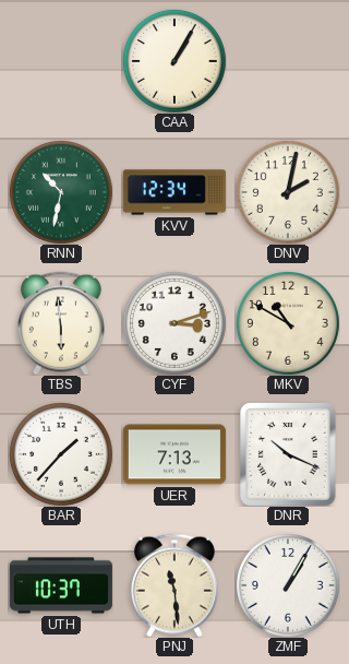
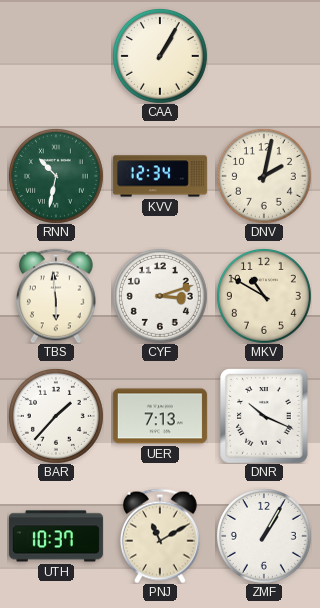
PNJ: 11:29 -> 11:10 (160, 536)
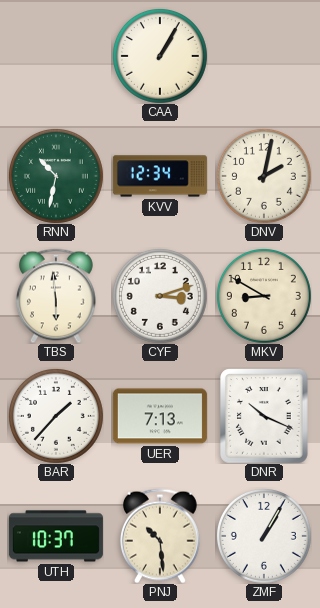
MKV: 10:50 -> 8:50 (264, 296)
PNJ: 11:10 -> 10:29 (160, 536)
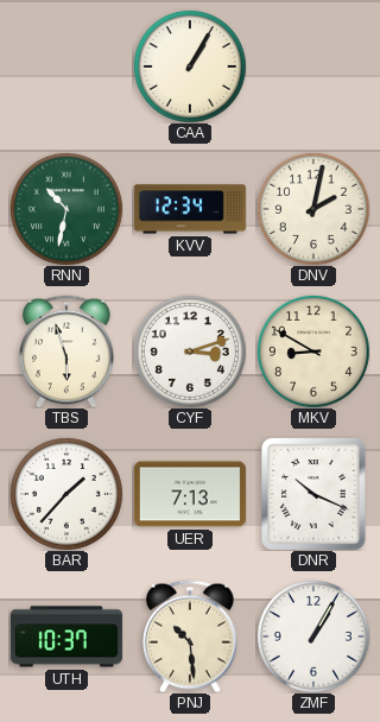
TBS: 5:59 -> 5:57 (66, 351)
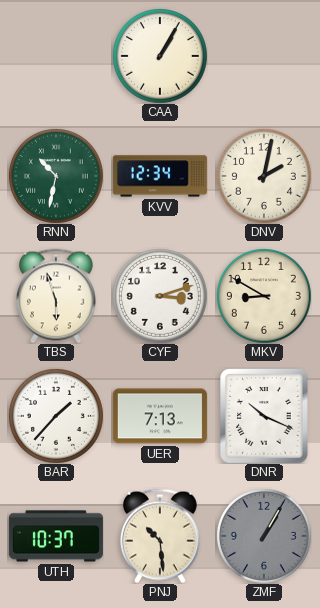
ZMF dial: white -> grey (264, 536)
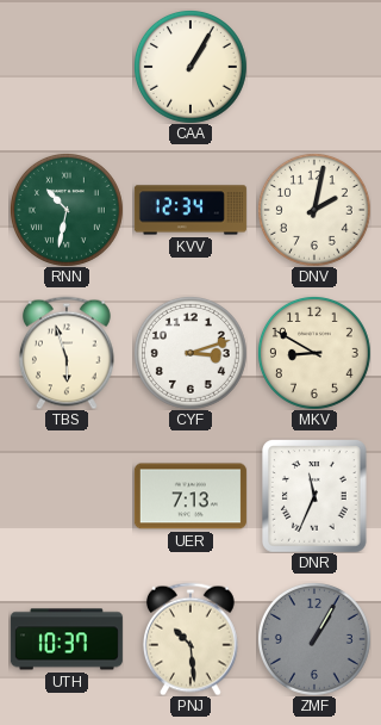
BAR: 1:37 -> none (56, 416)
DNR: 10:19 -> 11:34 (316, 496)
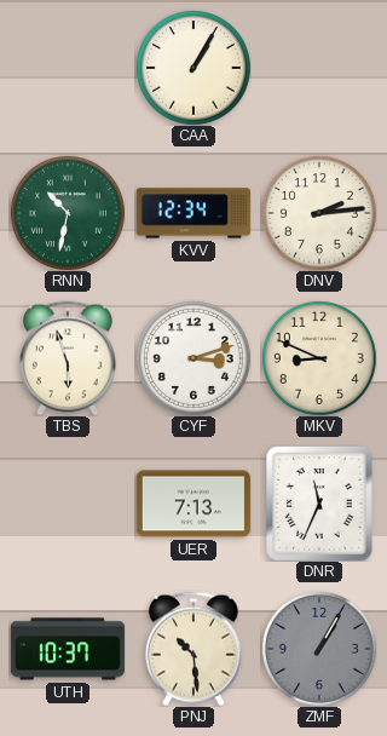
DNV: 2:02 -> 2:14 (319, 213)
MKV: 8:50 -> 8:49 (319, 358)
